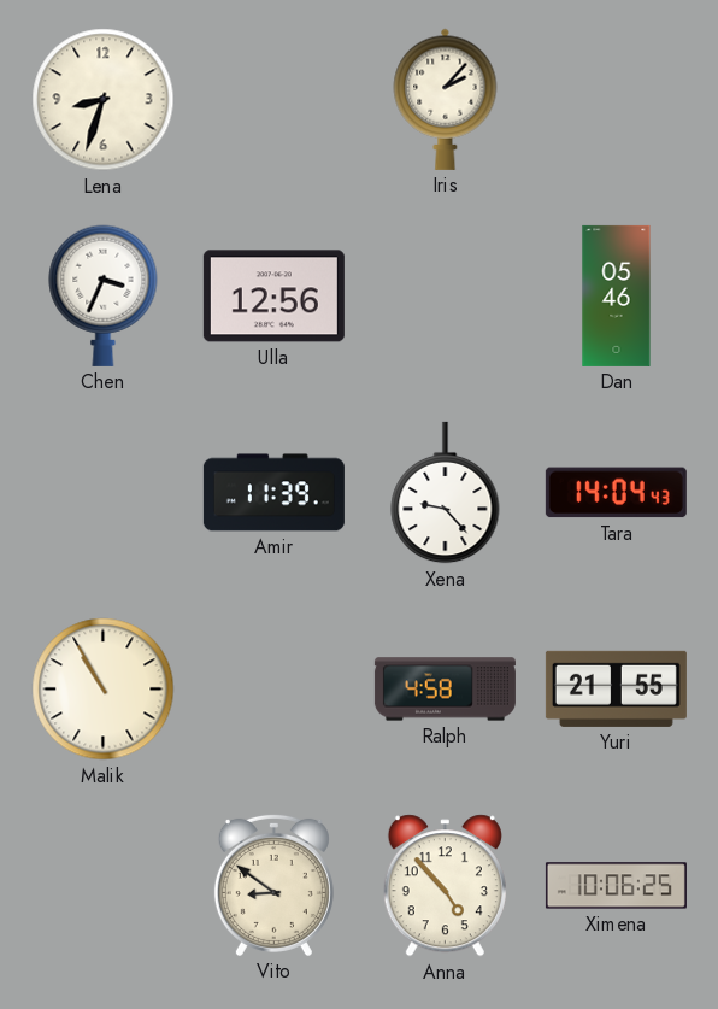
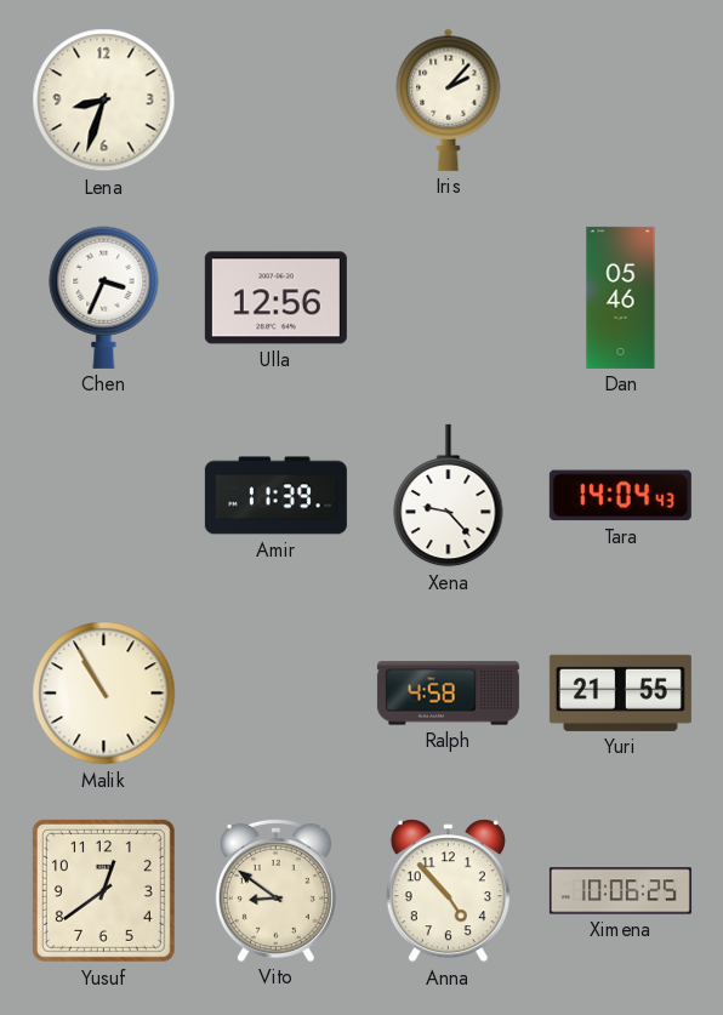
Yusuf: none -> 12:39 (103, 890)
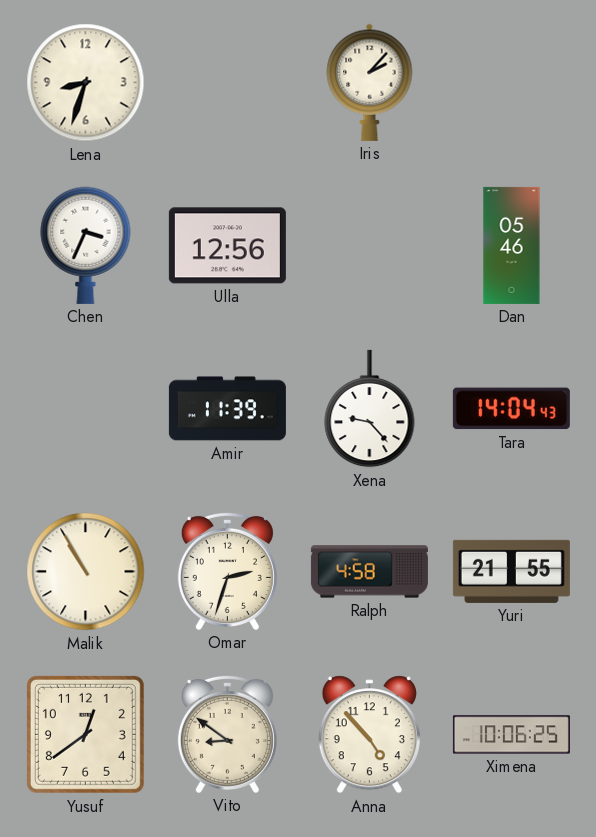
Omar: none -> 2:33 (227, 571)
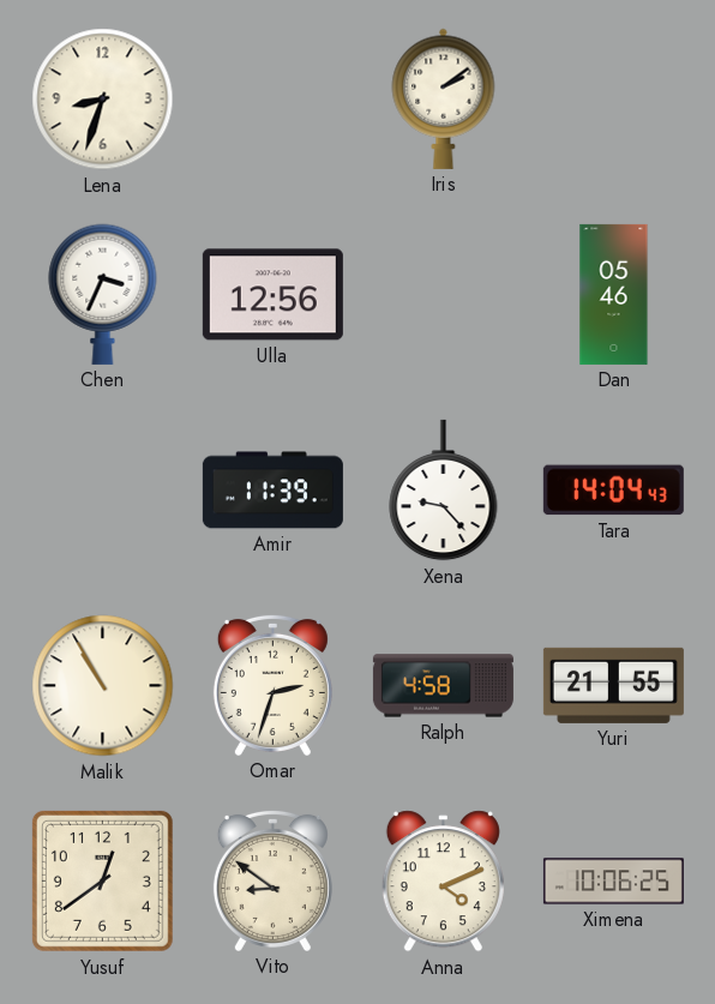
Iris: 2:07 -> 2:09 (444, 98)
Anna: 4:53 -> 4:11 (443, 882)
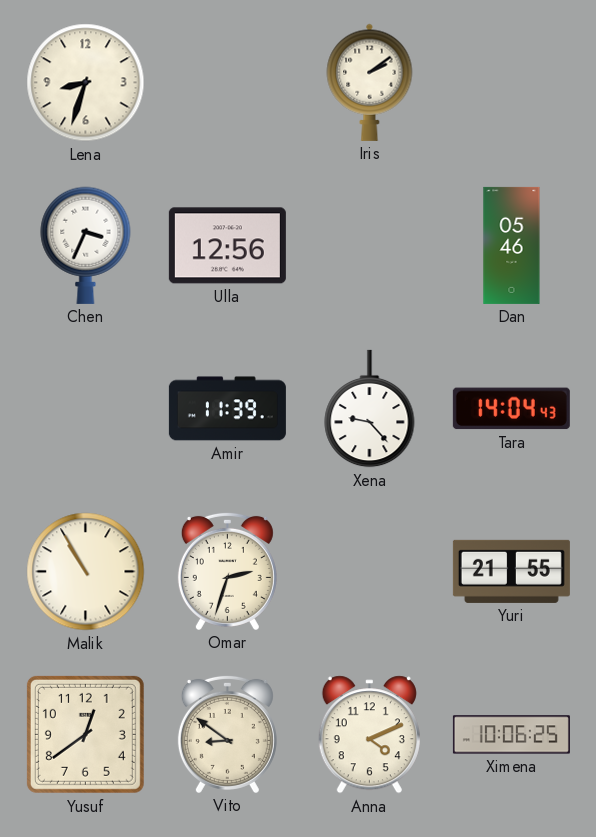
Ralph: 4:58 -> none (443, 686)
